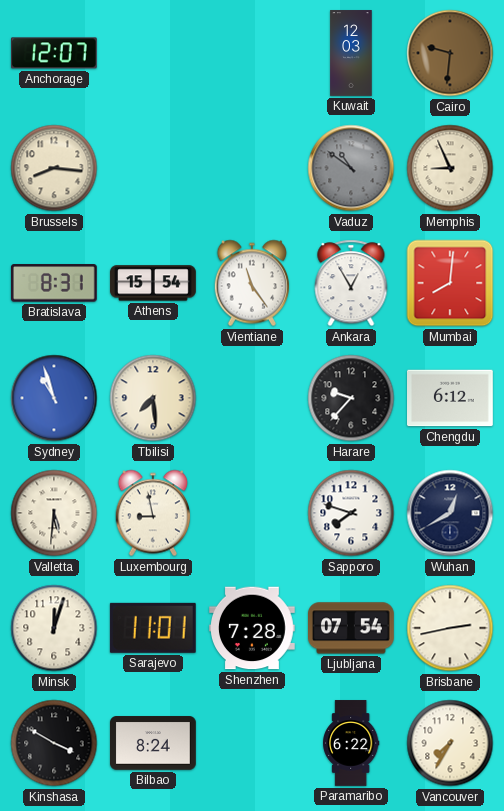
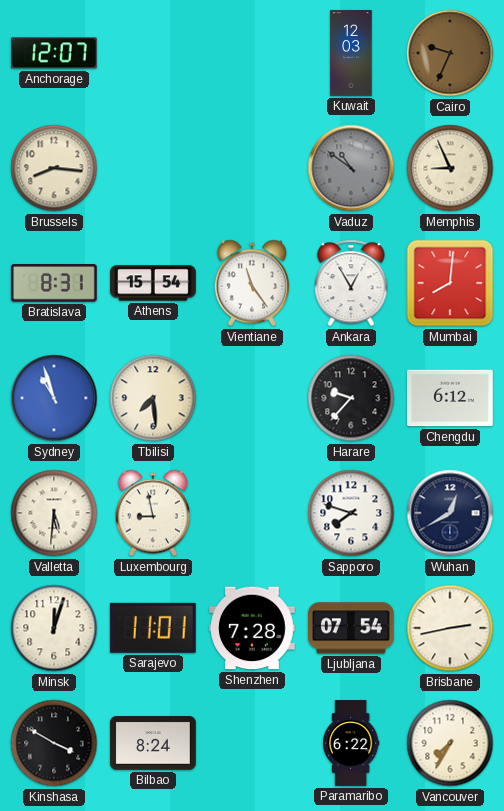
Cairo: 9:31 -> 9:34 (450, 53)
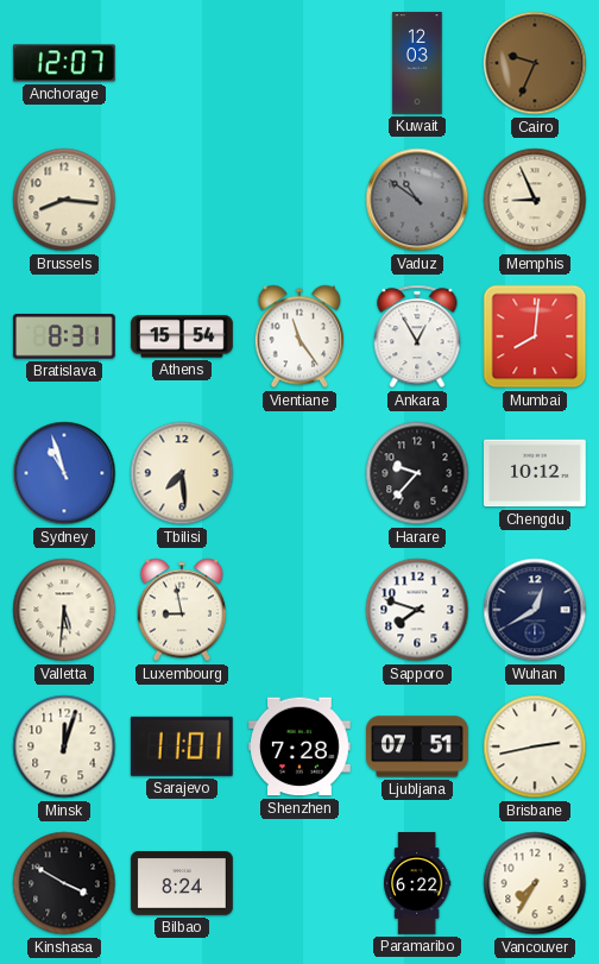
Chengdu: 6:12 -> 10:12 (536, 473)
Ljubljana: 07:54 -> 07:51 (418, 746)
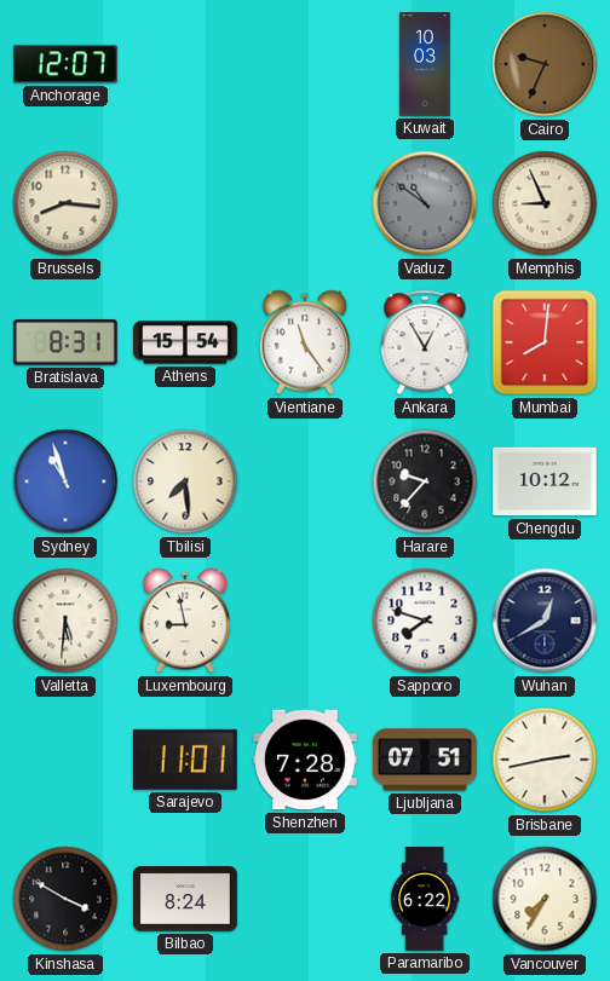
Kuwait: 12:03 -> 10:03 (425, 64)
Minsk: 12:03 -> none (64, 746)
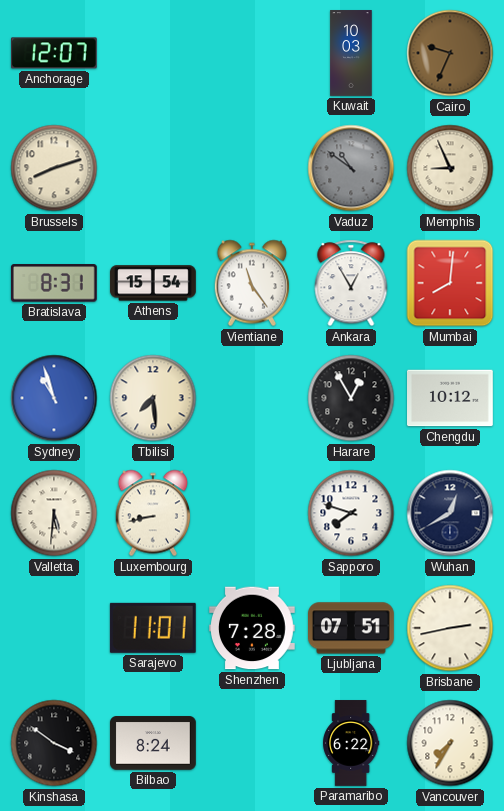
Brussels: 8:16 -> 8:12 (54, 168)
Harare: 9:37 -> 12:55 (351, 398)
Luxembourg: 8:58 -> 8:43 (152, 513)
Kinshasa: 3:50 -> 3:51 (54, 743)
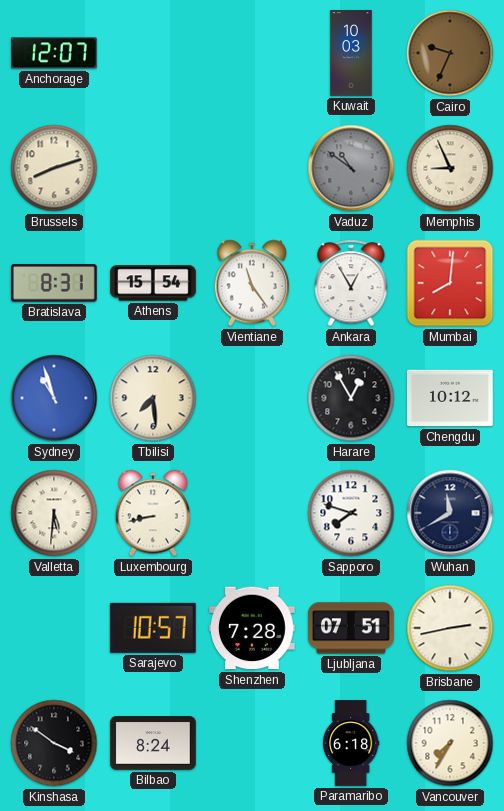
Wuhan: 12:40 -> 11:40 (450, 513)
Sarajevo: 11:01 -> 10:57 (153, 628)
Paramaribo: 6:22 -> 6:18 (352, 743)
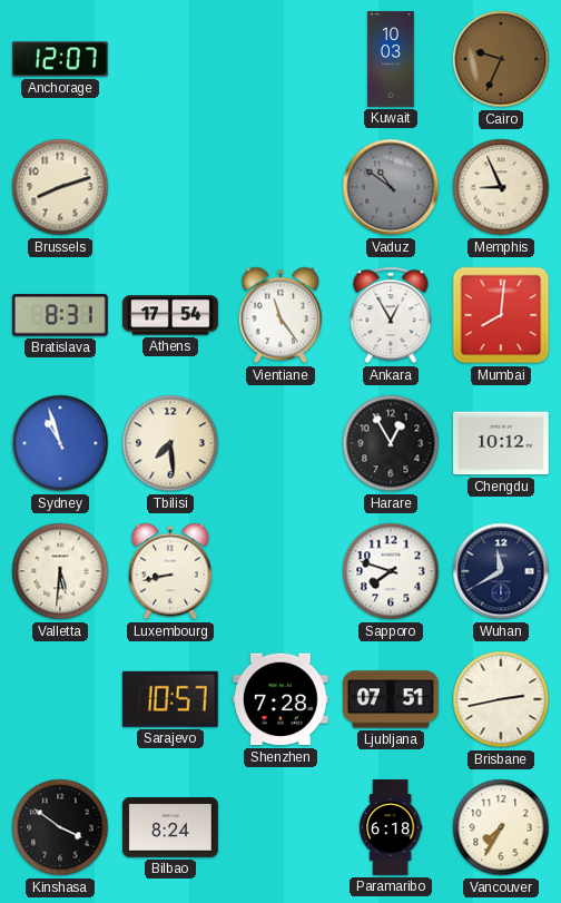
Athens: 15:54 -> 17:54 (170, 315)
